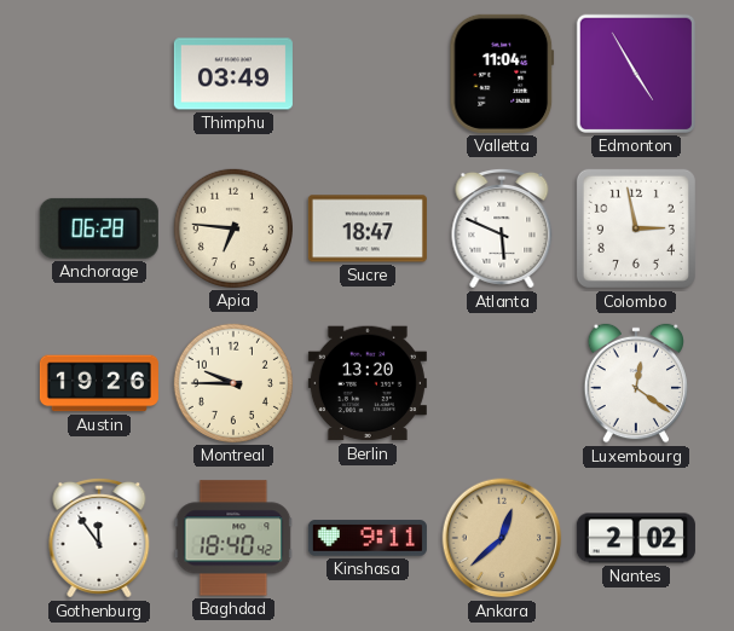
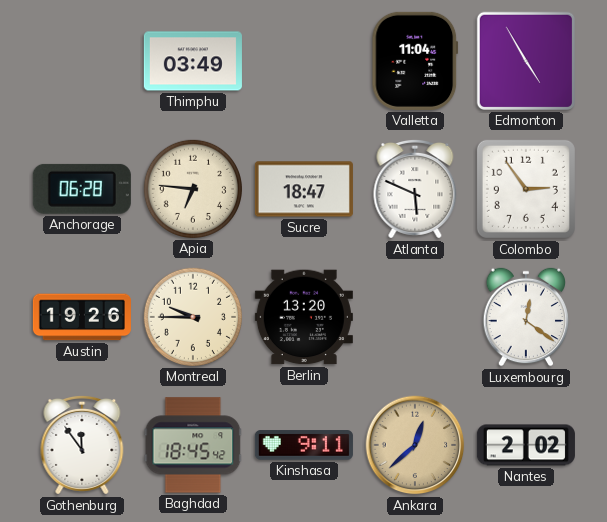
Colombo: 2:58 -> 2:54 (526, 189)
Baghdad: 18:40 -> 18:45 (193, 445)
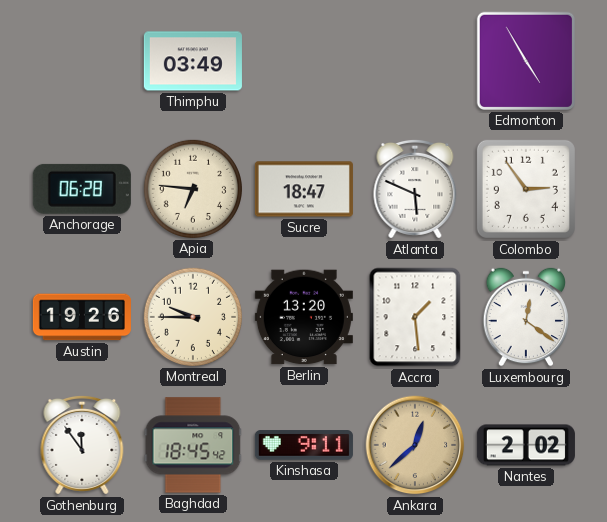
Valletta: 11:04 -> none (415, 61)
Accra: none -> 1:29 (415, 317)
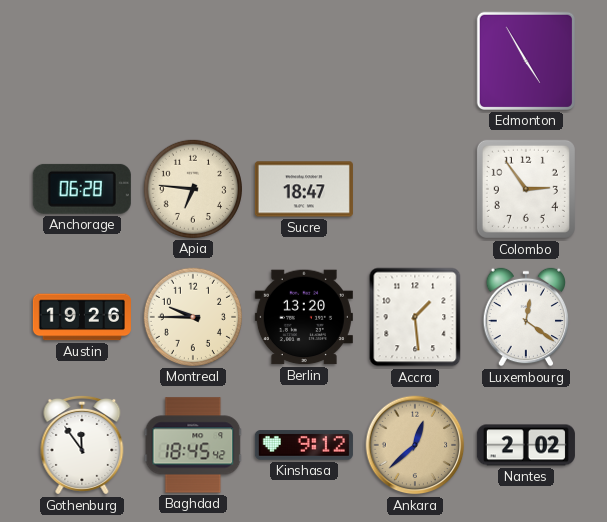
Thimphu: 03:49 -> none (193, 61)
Atlanta: 5:49 -> none (415, 189)
Kinshasa: 9:11 -> 9:12 (304, 445)
